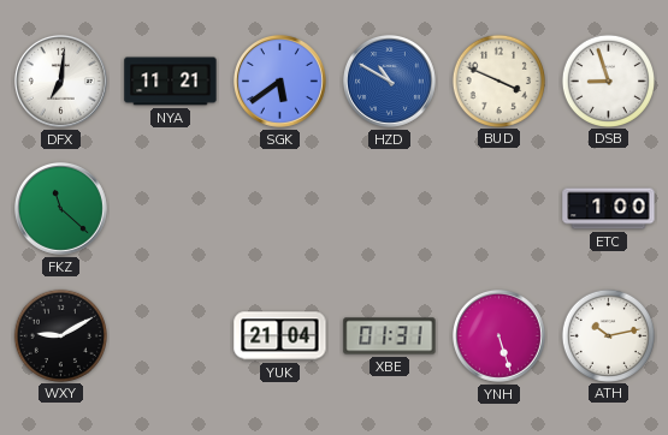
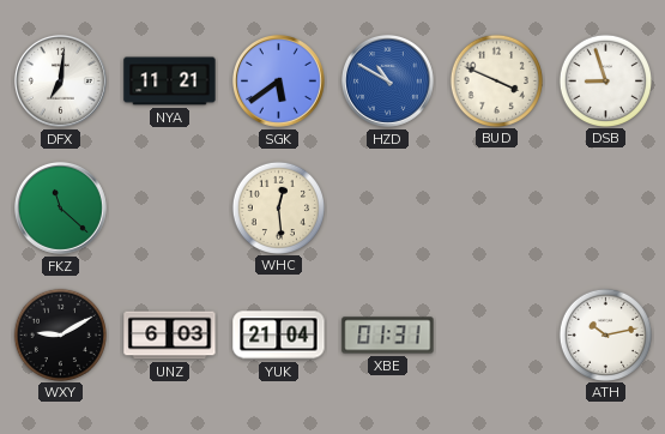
WHC: none -> 12:29 (278, 207)
ETC: 1:00 -> none (609, 209)
UNZ: none -> 6:03 (170, 336)
YNH: 5:27 -> none (498, 335)
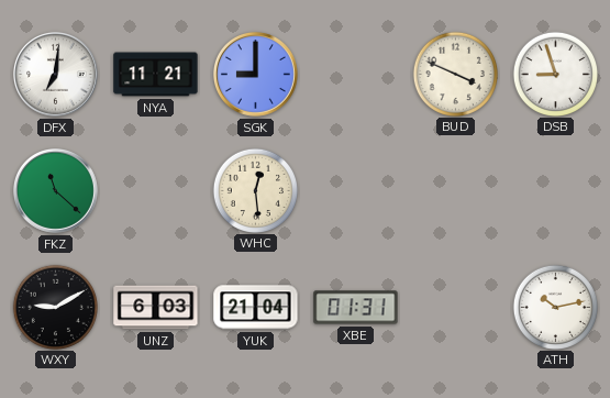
SGK: 5:39 -> 9:00 (255, 74)
HZD: 10:50 -> none (387, 80)
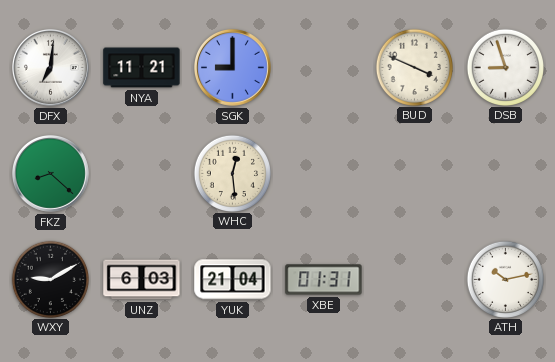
FKZ: 11:22 -> 8:22 (50, 173)
